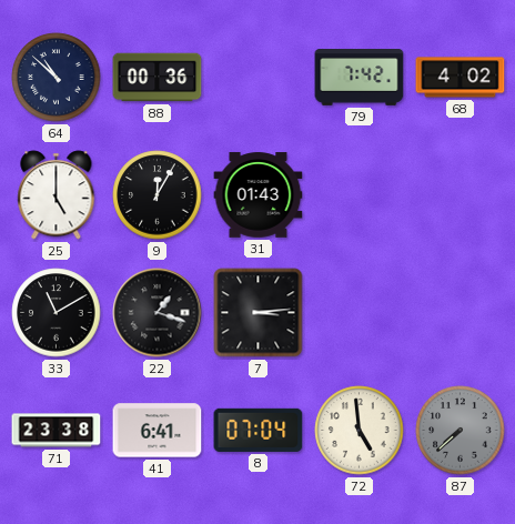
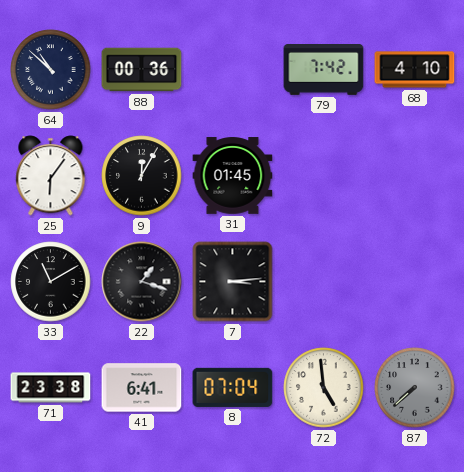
68: 4:02 -> 4:10 (415, 70)
25: 5:00 -> 6:06 (51, 176)
31: 01:43 -> 01:45 (233, 176)
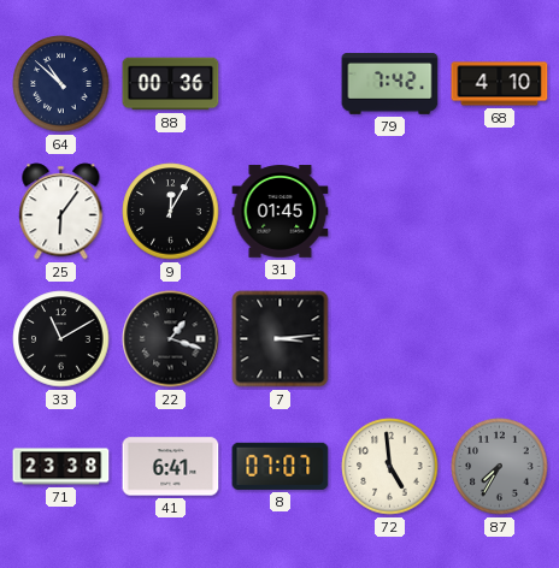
8: 07:04 -> 07:07 (281, 466)
87: 7:38 -> 7:35 (500, 467)
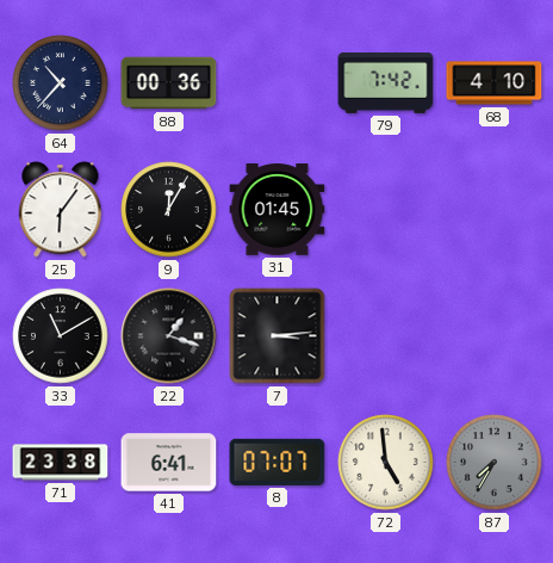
64: 10:52 -> 10:37 (61, 83)
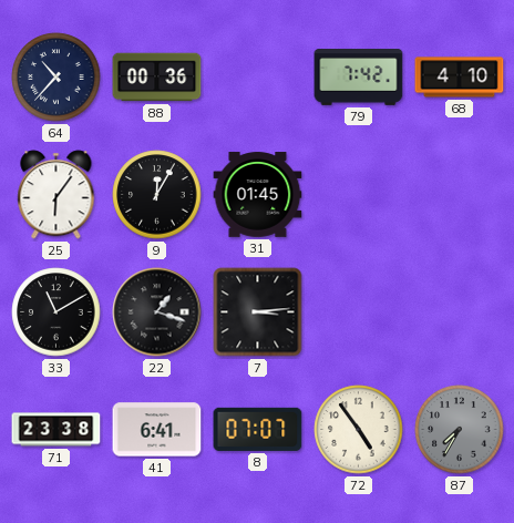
72: 4:59 -> 4:54 (359, 430)
